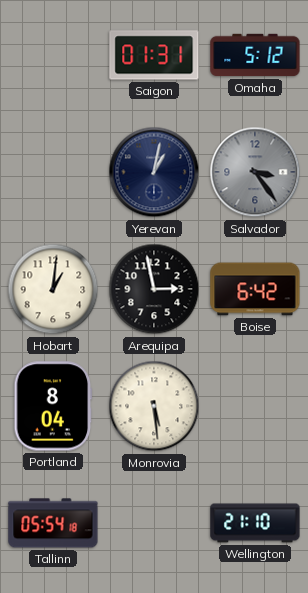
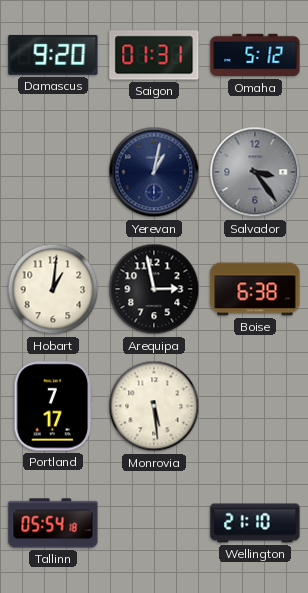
Damascus: none -> 9:20 (53, 55)
Boise: 6:42 -> 6:38 (255, 289)
Portland: 8:04 -> 7:17 (53, 406)
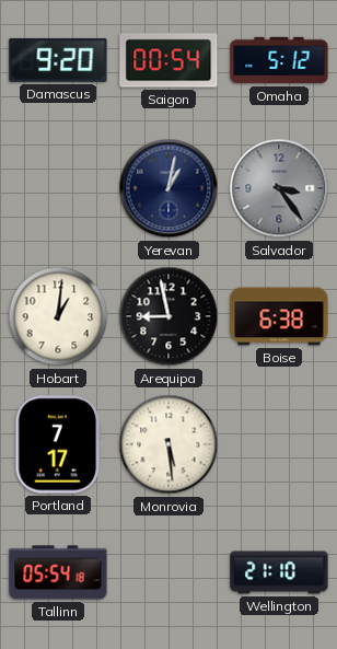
Saigon: 01:31 -> 00:54 (168, 60)
Arequipa: 2:58 -> 8:58 (168, 316)
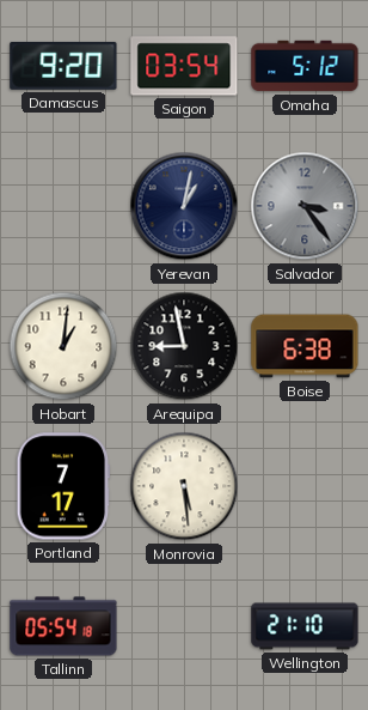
Saigon: 00:54 -> 03:54 (184, 66)
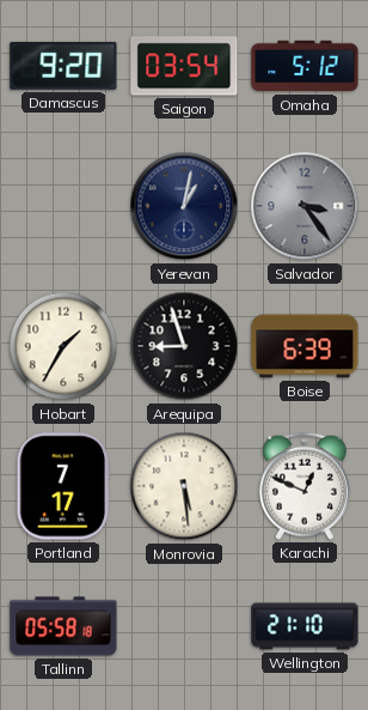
Hobart: 1:01 -> 1:35 (63, 346)
Arequipa: 8:58 -> 8:57 (184, 346)
Boise: 6:38 -> 6:39 (305, 346)
Karachi: none -> 12:49 (305, 486)
Tallinn: 05:54 -> 05:58 (63, 626)
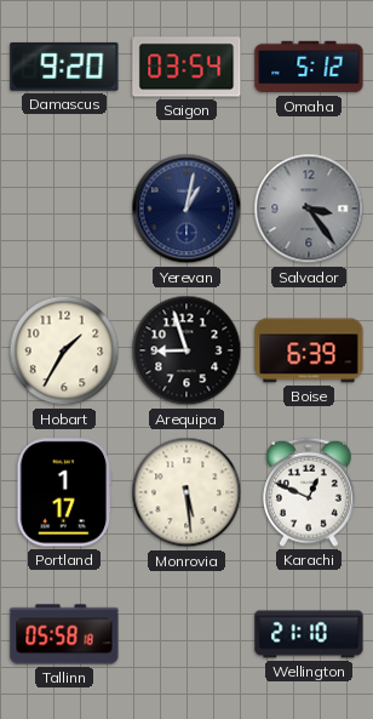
Portland: 7:17 -> 1:17 (64, 492)
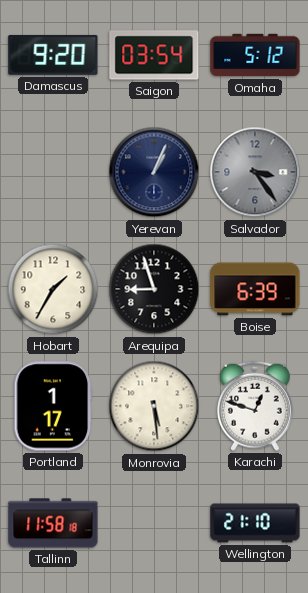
Yerevan: 1:02 -> 1:04 (154, 172)
Karachi: 12:49 -> 12:48 (255, 406)
Tallinn: 05:58 -> 11:58 (53, 523)
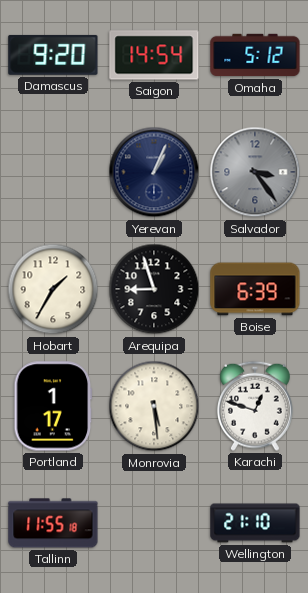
Saigon: 03:54 -> 14:54 (154, 55)
Tallinn: 11:58 -> 11:55 (53, 523)
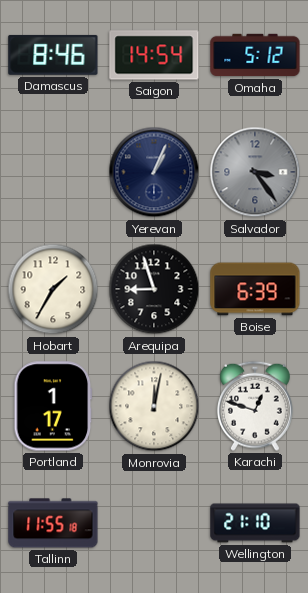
Damascus: 9:20 -> 8:46 (53, 55)
Monrovia: 5:29 -> 12:02 (154, 406)
